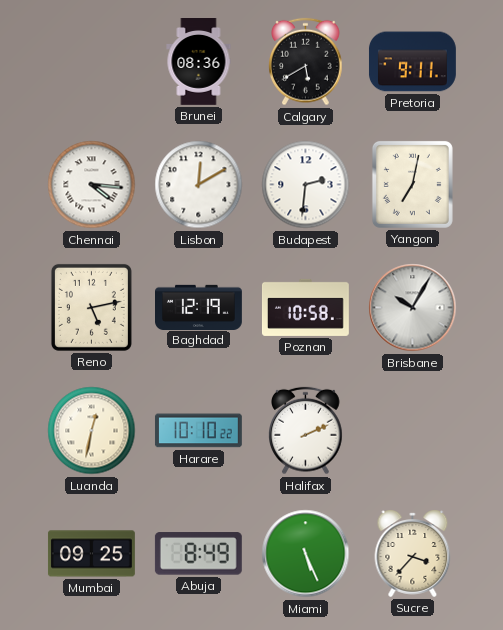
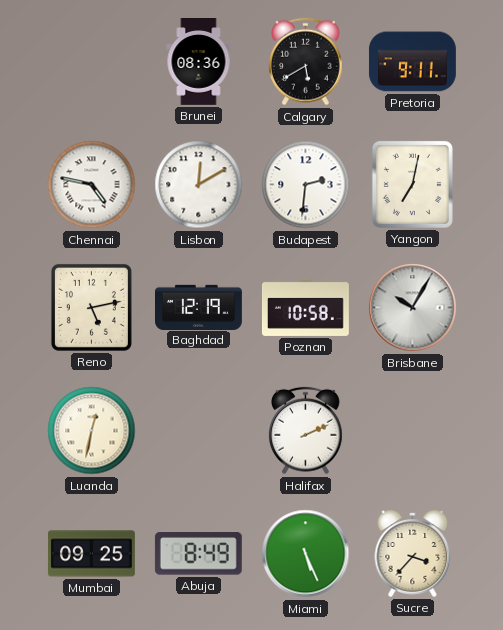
Chennai: 4:16 -> 4:47 (92, 185)
Harare: 10:10 -> none (198, 431)
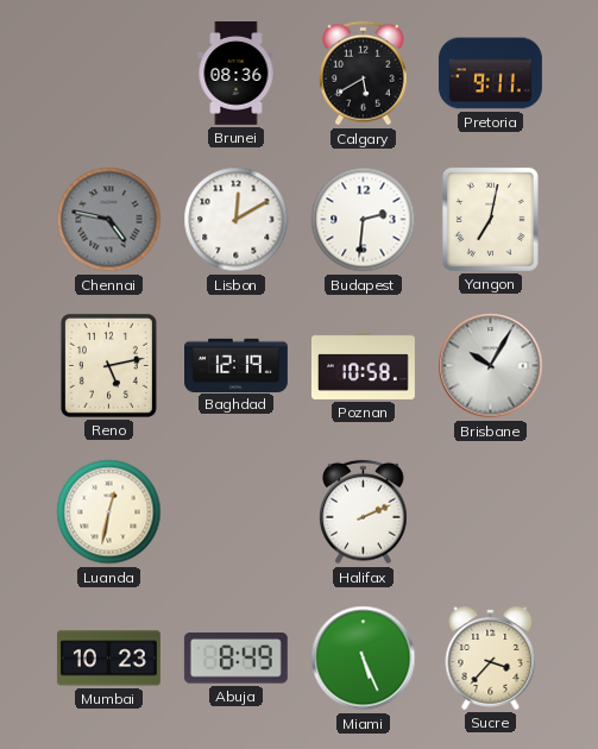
Chennai dial: white -> grey (109, 220)
Mumbai: 09:25 -> 10:23 (108, 659)
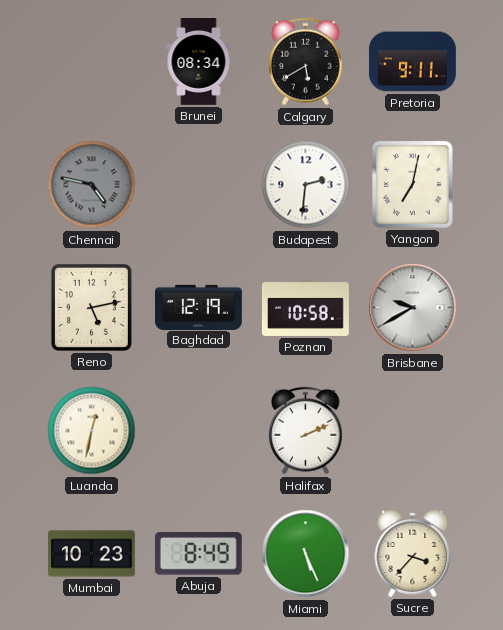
Brunei: 08:36 -> 08:34 (199, 62)
Lisbon: 12:10 -> none (237, 220)
Brisbane: 10:05 -> 9:40 (413, 308)
